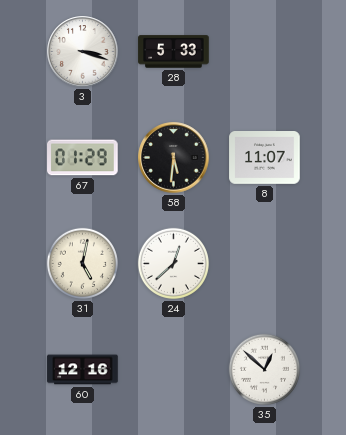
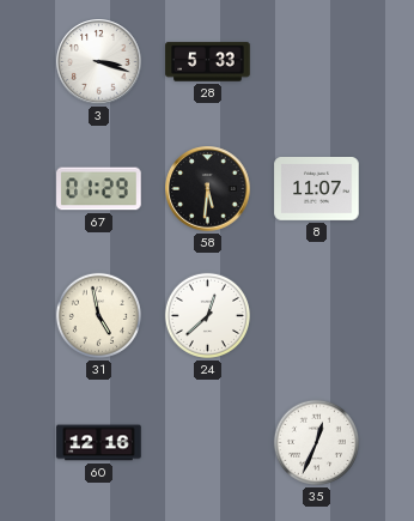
31: 5:02 -> 4:58 (98, 315)
35: 12:52 -> 12:34 (316, 442)
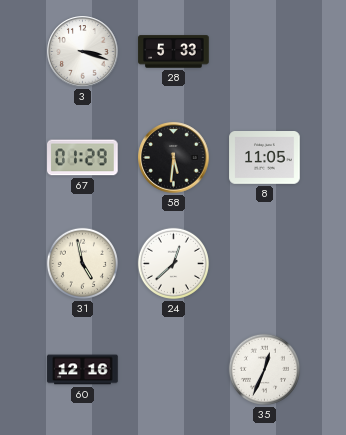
8: 11:07 -> 11:05 (265, 158)
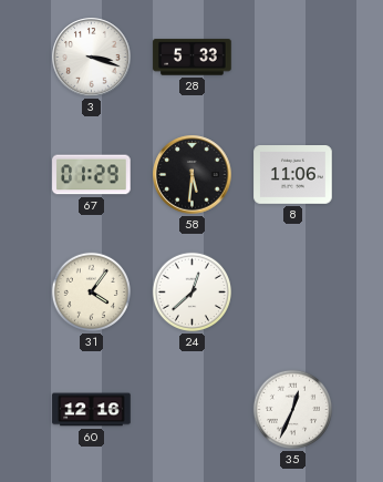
8: 11:05 -> 11:06 (293, 175)
31: 4:58 -> 4:06 (91, 291)
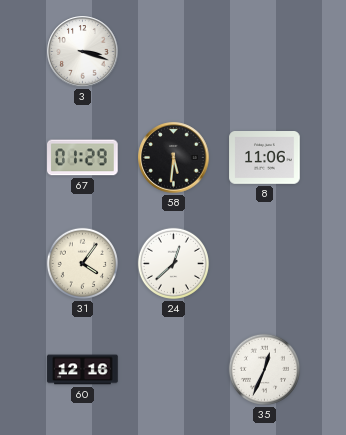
28: 5:33 -> none (193, 58)
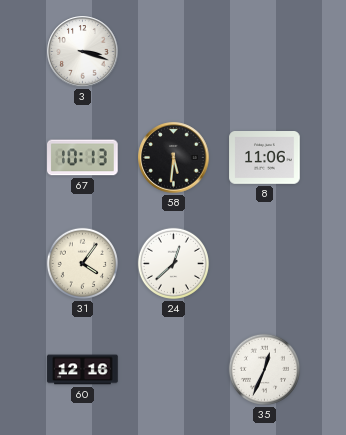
67: 01:29 -> 10:13 (83, 158)
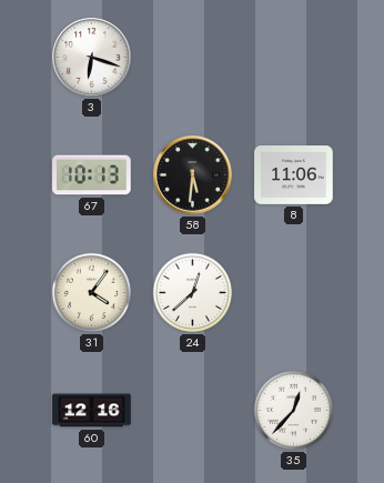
3: 3:18 -> 6:18 (92, 58)
35: 12:34 -> 12:37 (293, 410)
